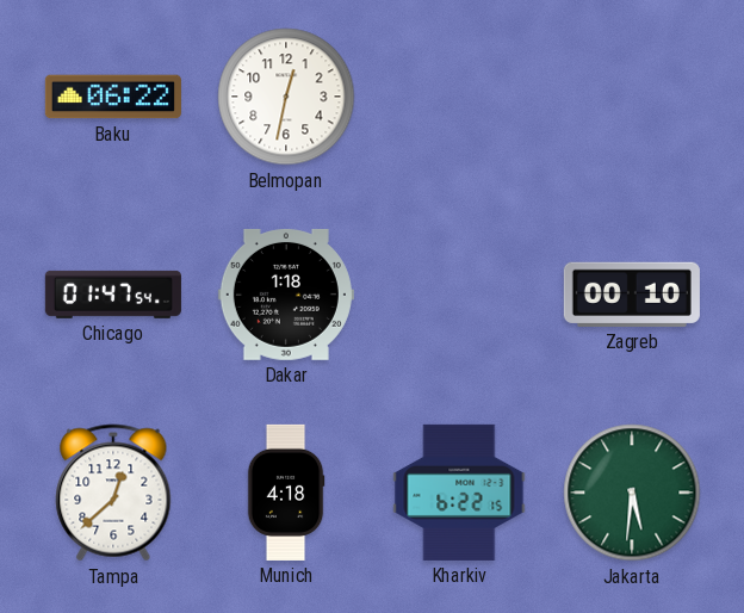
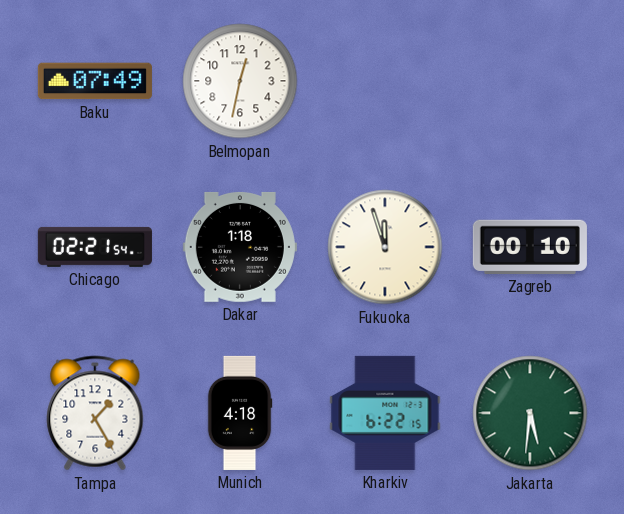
Baku: 06:22 -> 07:49 (95, 81)
Chicago: 01:47 -> 02:21 (95, 247)
Fukuoka: none -> 11:57 (385, 247)
Tampa: 12:38 -> 1:25 (95, 413)
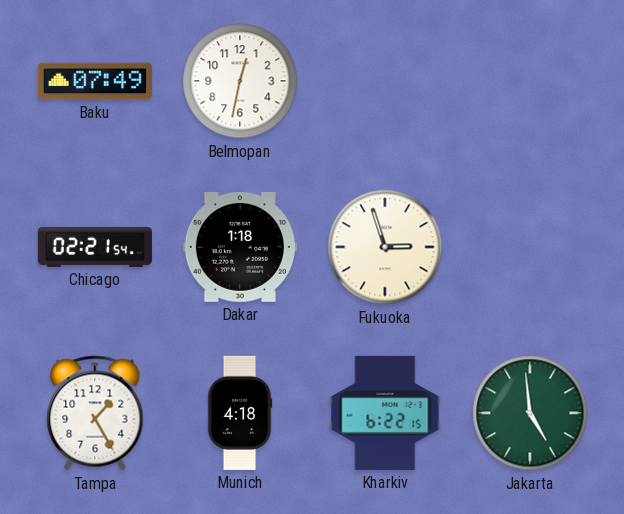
Fukuoka: 11:57 -> 2:57 (385, 247)
Zagreb: 00:10 -> none (530, 247)
Jakarta: 5:31 -> 4:59 (530, 413)
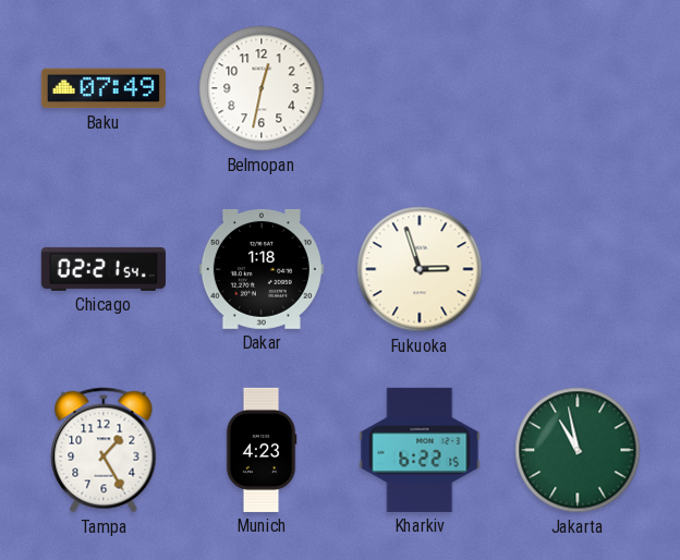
Munich: 4:18 -> 4:23 (262, 450)
Jakarta: 4:59 -> 10:58 (578, 450)
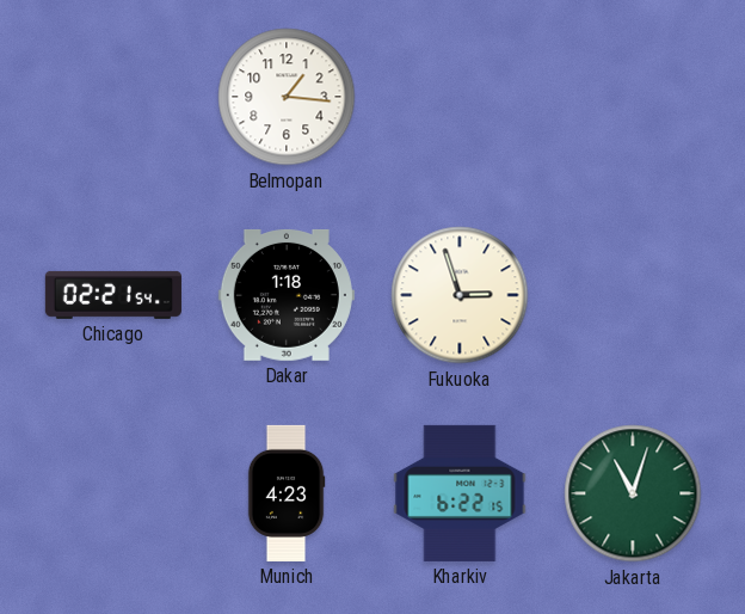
Baku: 07:49 -> none (104, 88)
Belmopan: 12:32 -> 1:16 (287, 97)
Tampa: 1:25 -> none (104, 450)
Jakarta: 10:58 -> 11:03 (633, 493)
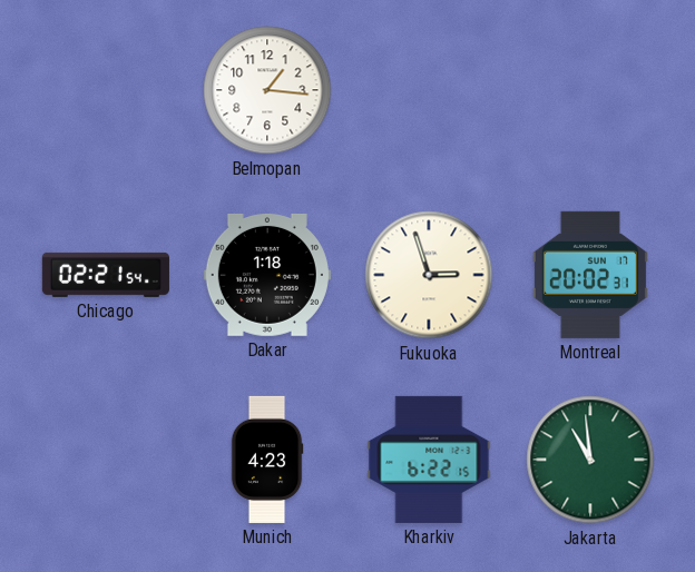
Montreal: none -> 20:02 (590, 275)
Jakarta: 11:03 -> 10:59 (590, 460)
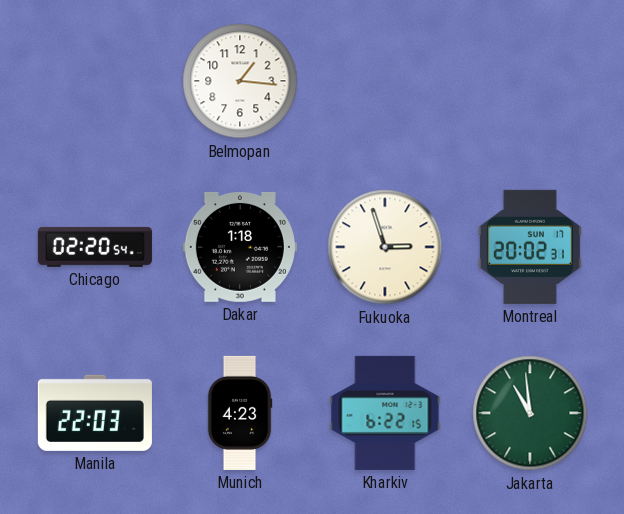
Chicago: 02:21 -> 02:20 (95, 247)
Manila: none -> 22:03 (95, 413)
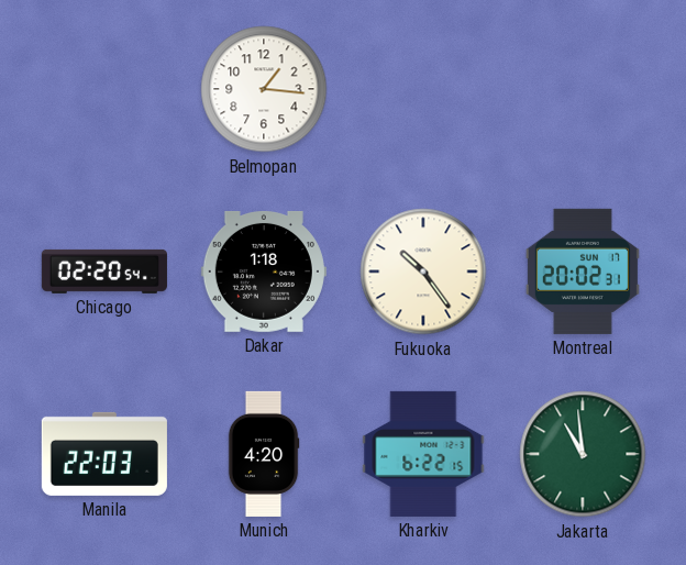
Fukuoka: 2:57 -> 10:24 (423, 272)
Munich: 4:23 -> 4:20 (264, 454)
